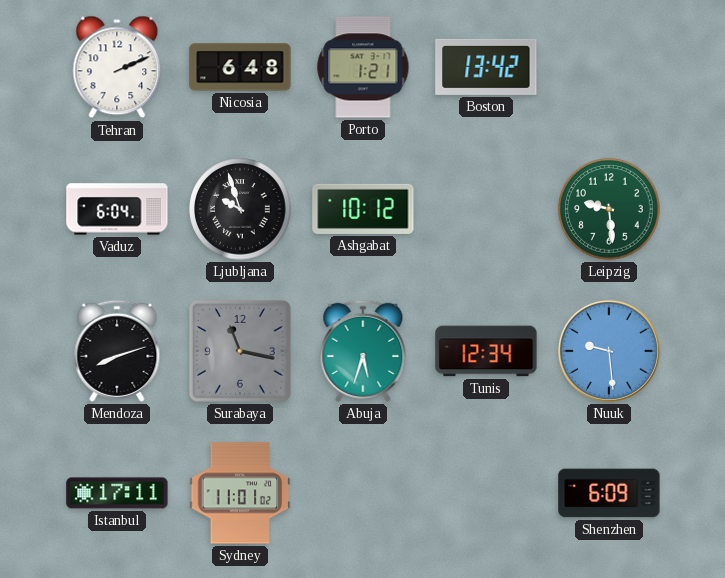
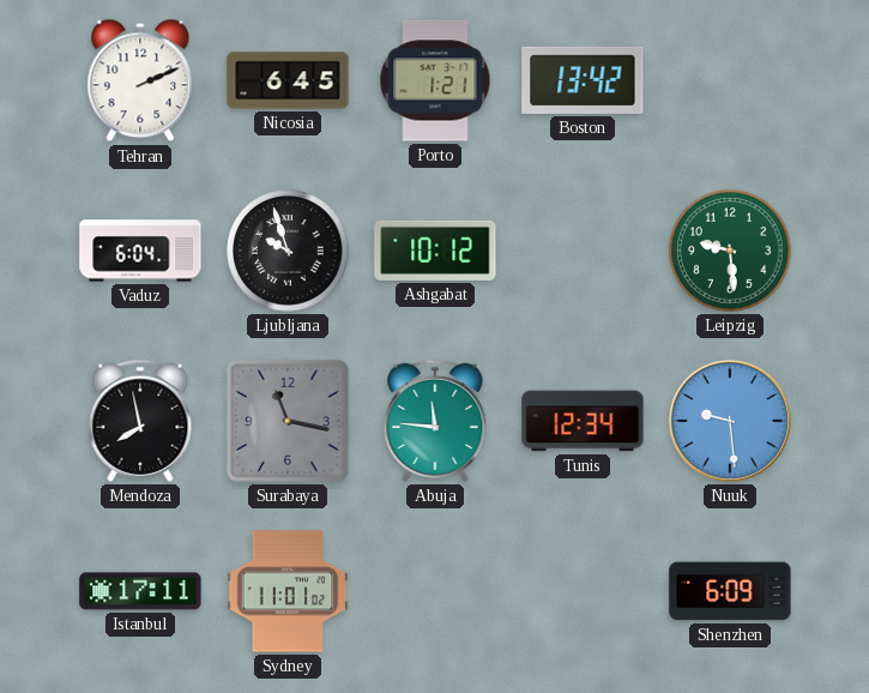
Nicosia: 6:48 -> 6:45 (288, 80)
Mendoza: 8:12 -> 7:58 (140, 421)
Abuja: 5:33 -> 11:46 (435, 421)
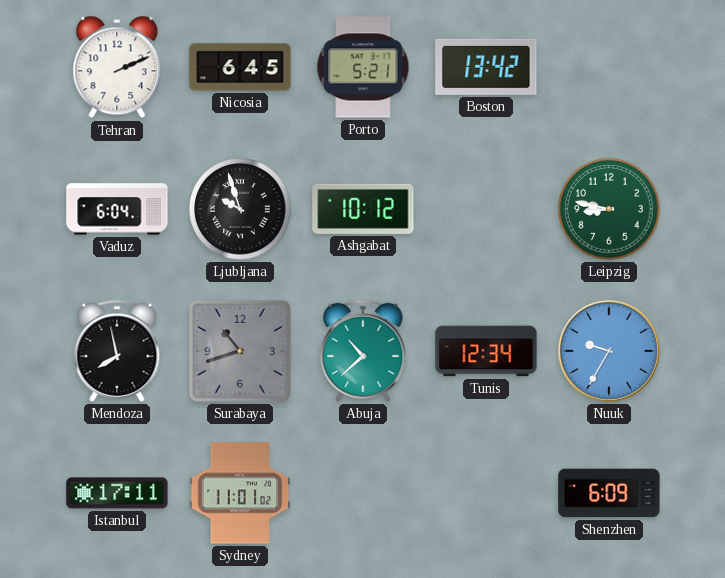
Porto: 1:21 -> 5:21 (363, 67)
Leipzig: 9:29 -> 8:47 (609, 209)
Surabaya: 11:17 -> 10:42 (240, 351)
Abuja: 11:46 -> 10:38 (363, 351)
Nuuk: 9:29 -> 9:35 (609, 351)
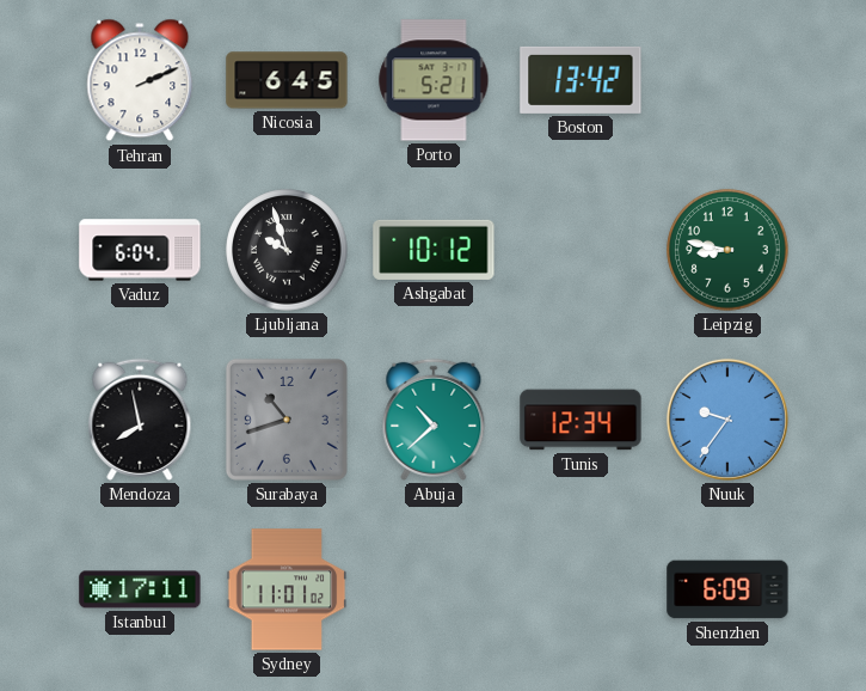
Nuuk: 9:35 -> 9:36 (727, 420)
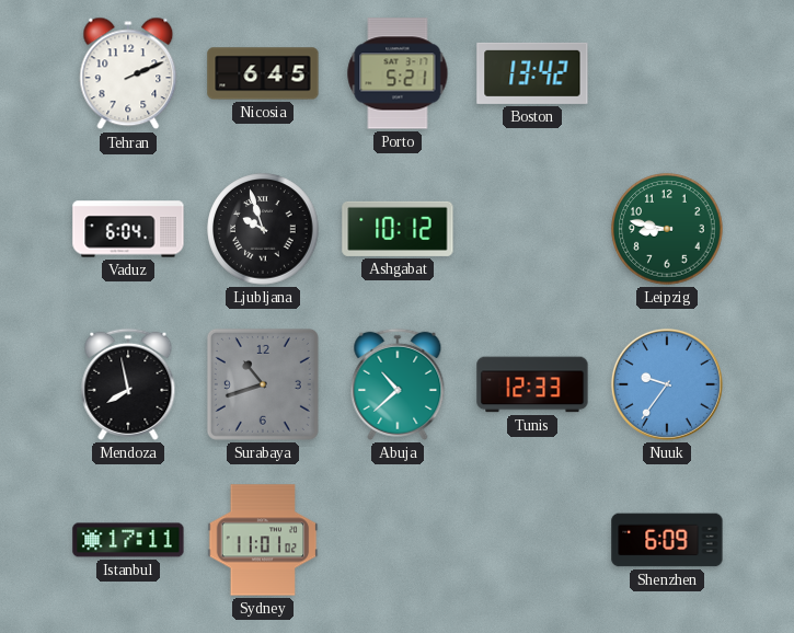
Tunis: 12:34 -> 12:33 (532, 384)
